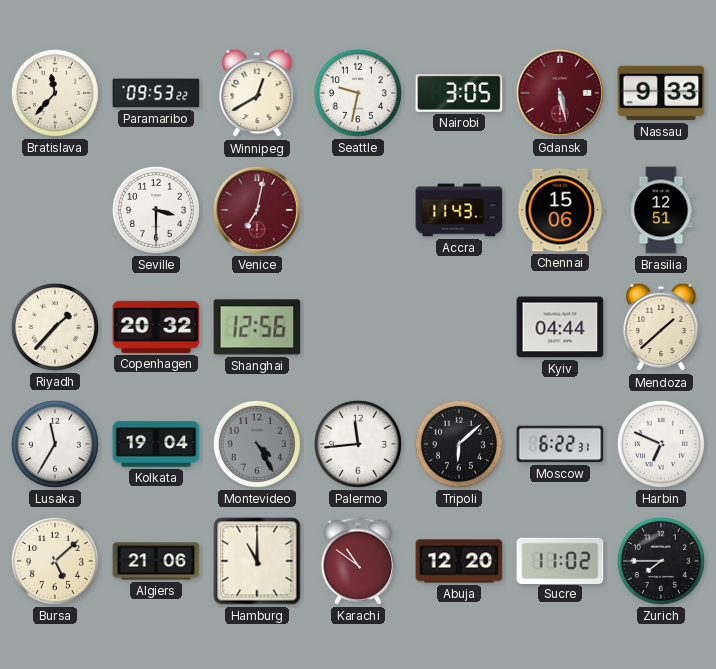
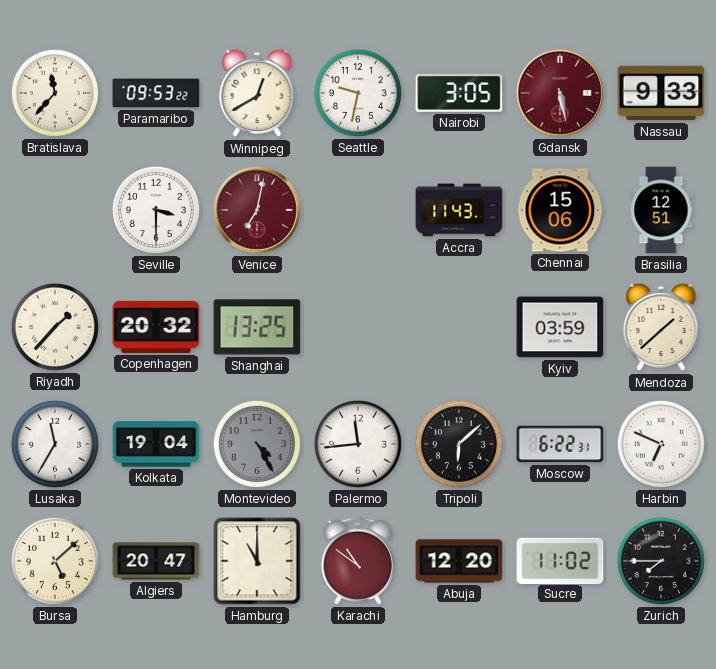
Shanghai: 12:56 -> 13:25 (257, 327)
Kyiv: 04:44 -> 03:59 (560, 327)
Algiers: 21:06 -> 20:47 (156, 561)
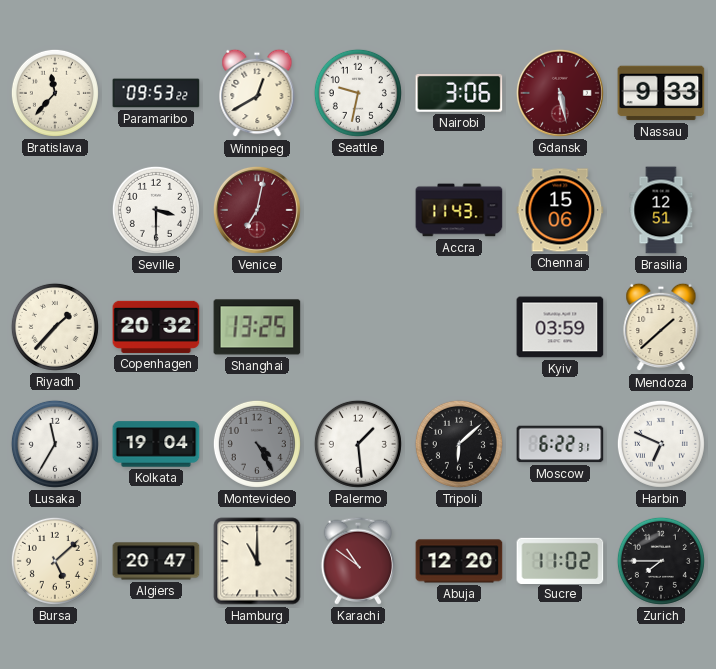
Nairobi: 3:05 -> 3:06 (459, 94)
Palermo: 11:44 -> 1:29 (358, 444)
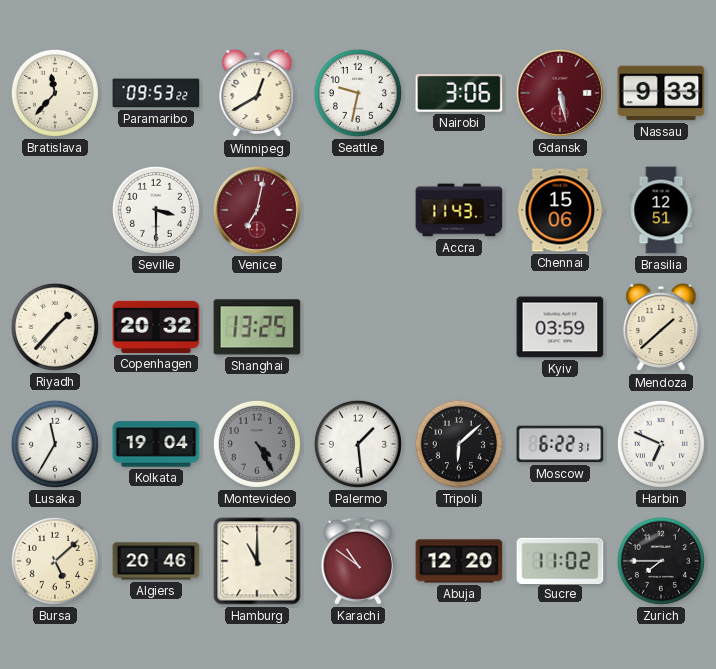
Algiers: 20:47 -> 20:46 (156, 561)
